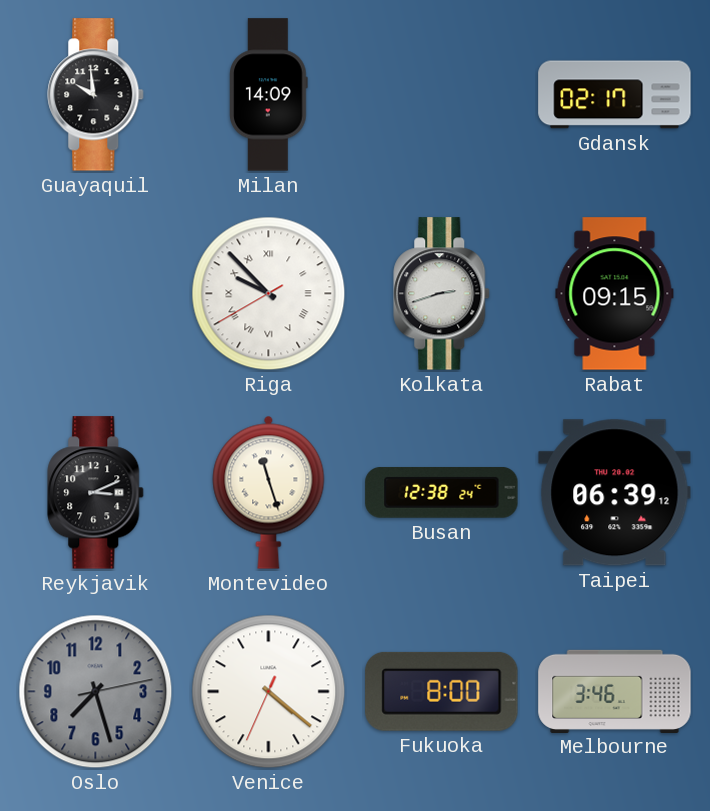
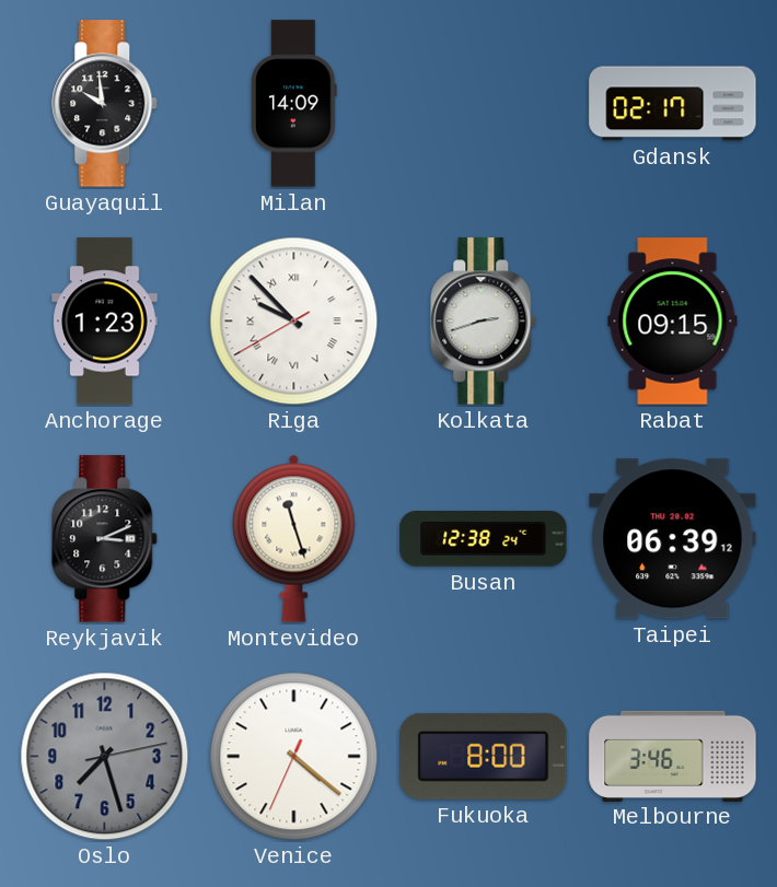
Anchorage: none -> 1:23 (105, 322)
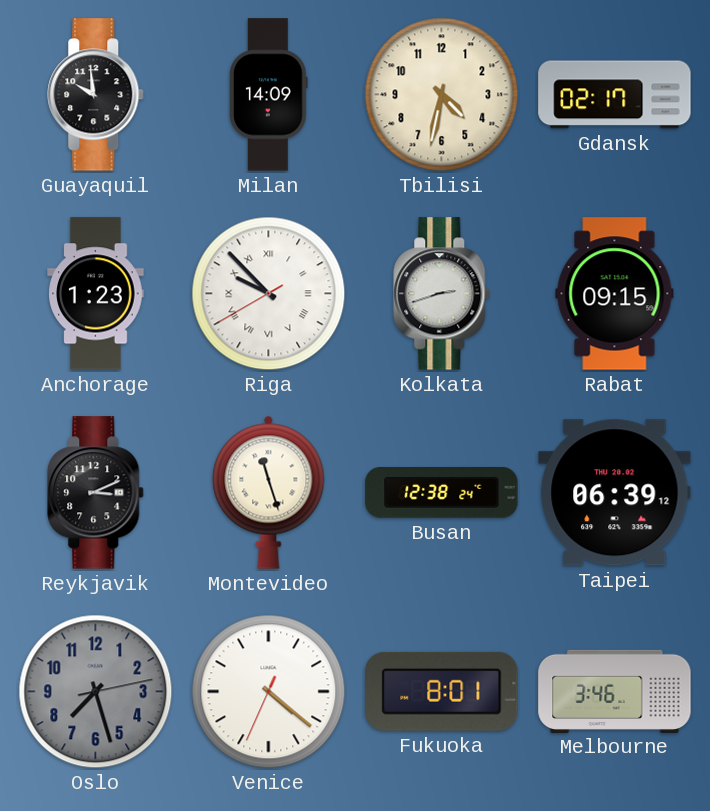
Tbilisi: none -> 4:32 (442, 95)
Fukuoka: 8:00 -> 8:01 (442, 691)
